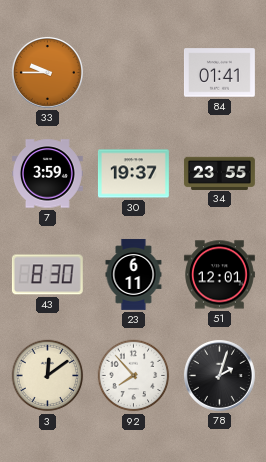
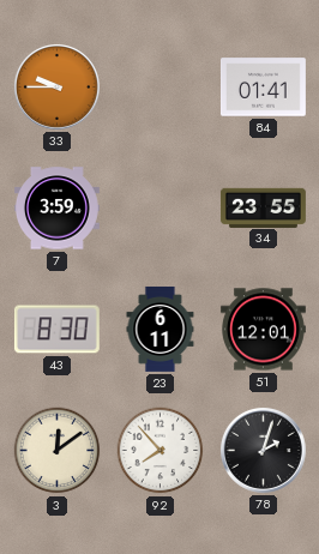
30: 19:37 -> none (133, 174)
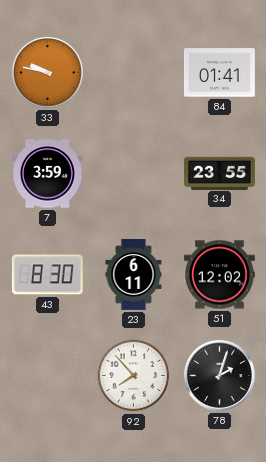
33: 9:45 -> 9:47 (47, 72)
51: 12:01 -> 12:02 (219, 275)
3: 12:09 -> none (58, 451)
